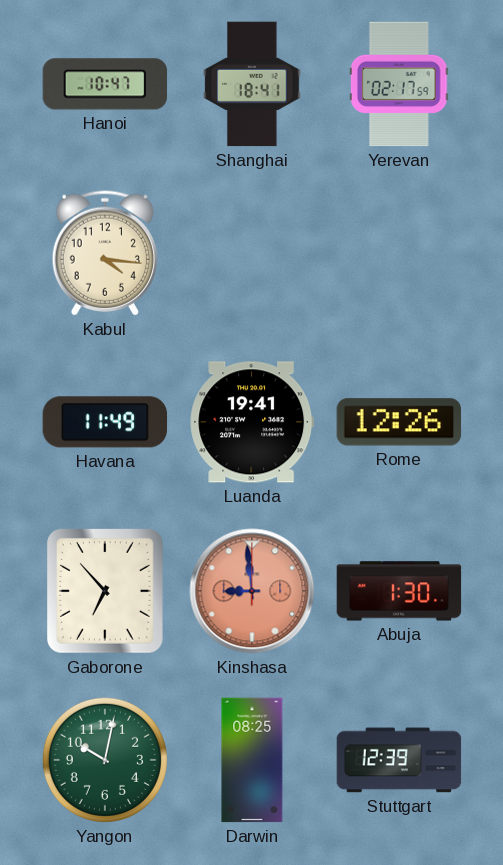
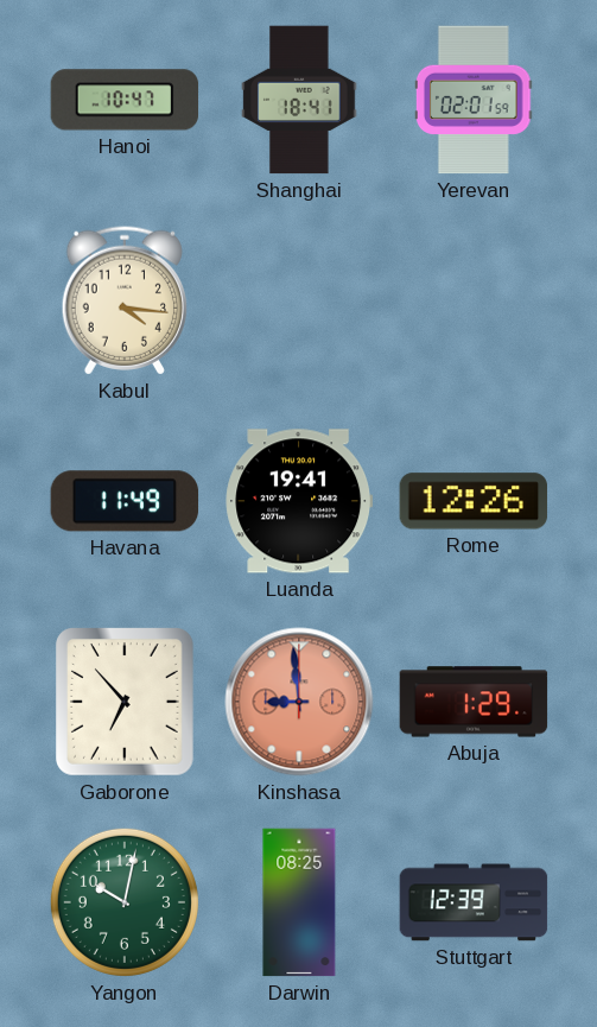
Yerevan: 02:17 -> 02:01 (474, 100)
Abuja: 1:30 -> 1:29 (474, 702)
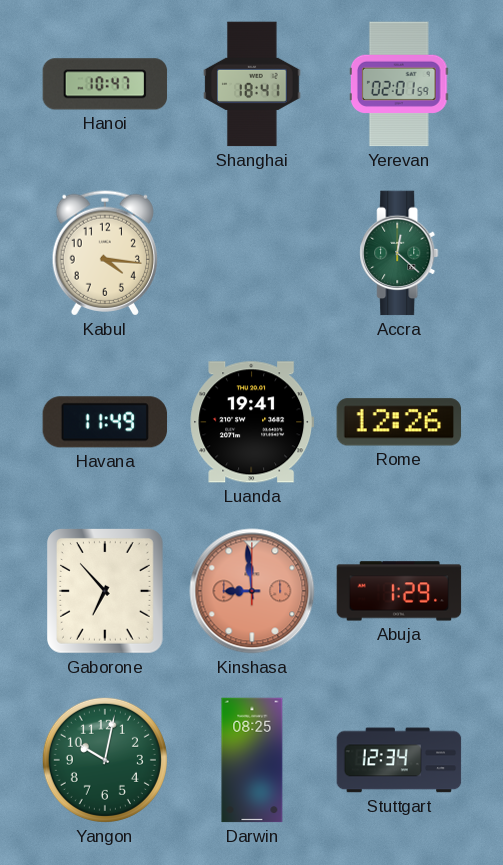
Accra: none -> 12:22 (399, 253)
Stuttgart: 12:39 -> 12:34 (399, 760)
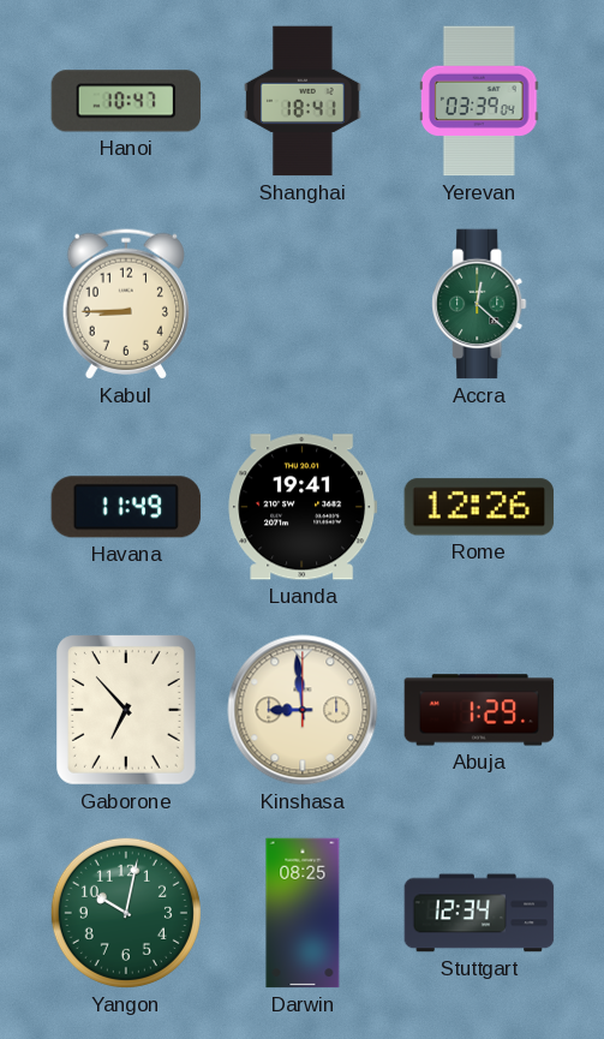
Yerevan: 02:01 -> 03:39 (479, 101)
Kabul: 4:16 -> 8:45 (125, 304)
Kinshasa dial: salmon -> cream (303, 710)
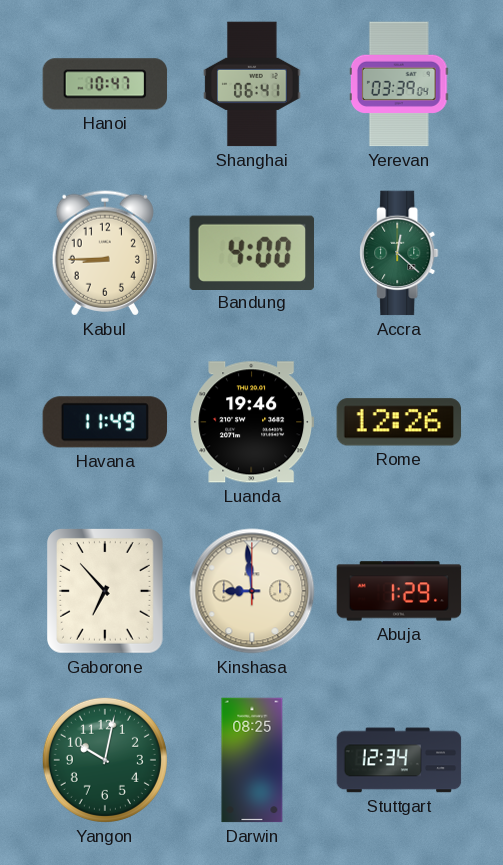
Shanghai: 18:41 -> 06:41 (252, 84)
Bandung: none -> 4:00 (251, 252)
Luanda: 19:41 -> 19:46 (252, 422)
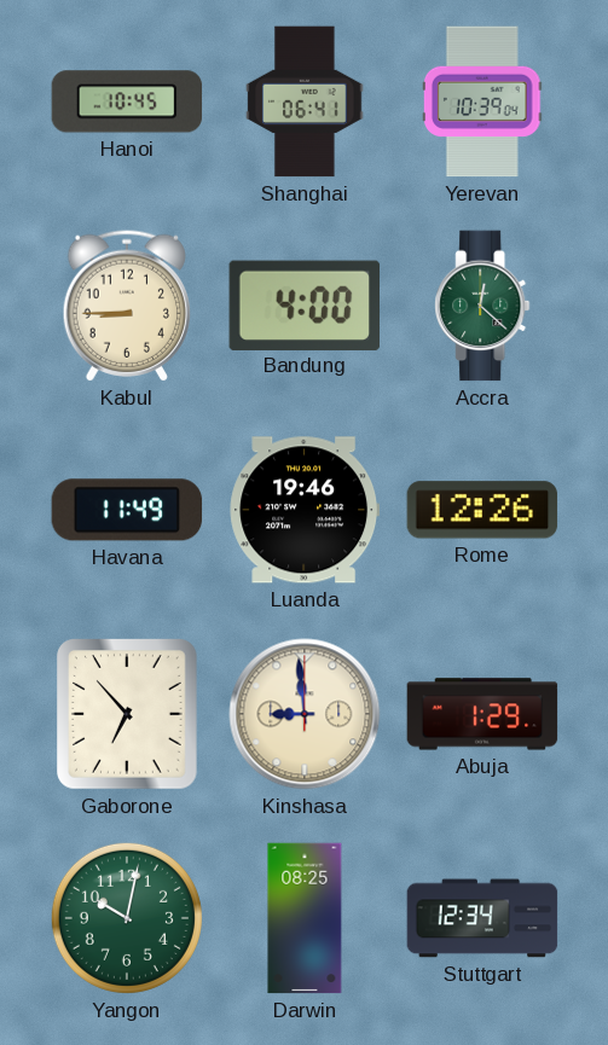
Hanoi: 10:47 -> 10:45 (127, 101)
Yerevan: 03:39 -> 10:39 (482, 101)
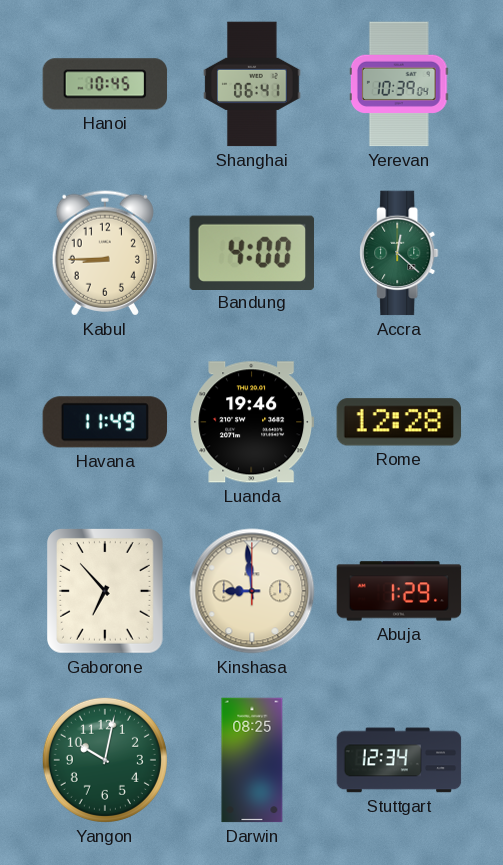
Rome: 12:26 -> 12:28 (399, 422)
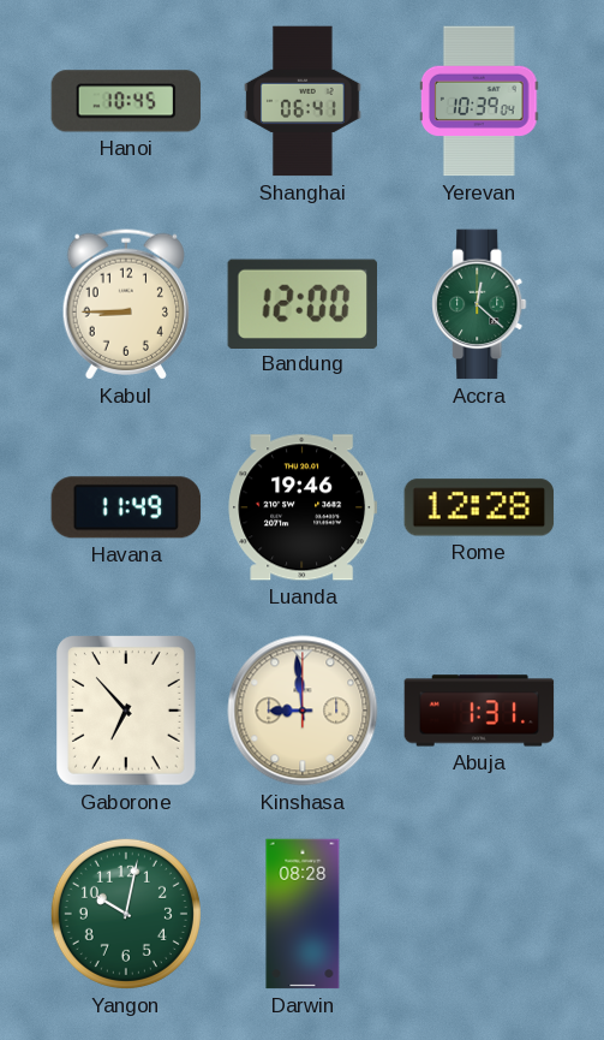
Bandung: 4:00 -> 12:00 (301, 303)
Abuja: 1:29 -> 1:31 (479, 711)
Darwin: 08:25 -> 08:28 (303, 914)
Stuttgart: 12:34 -> none (399, 760)
